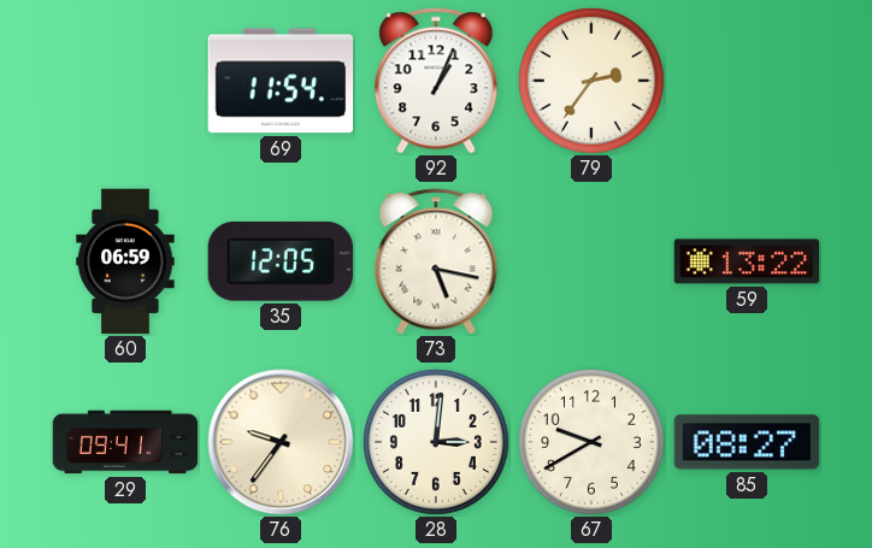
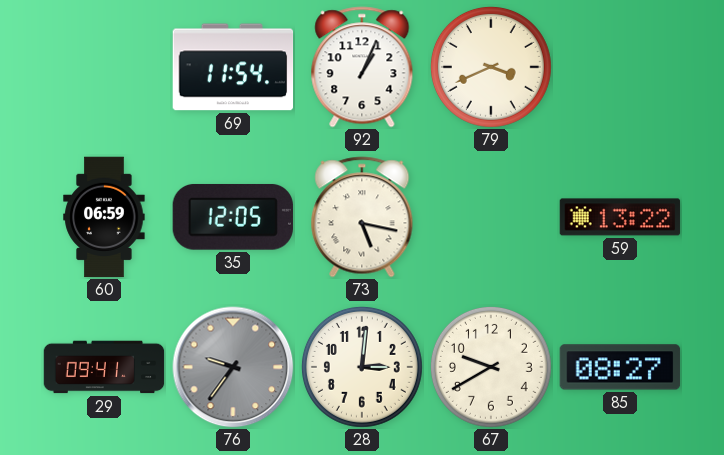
79: 2:36 -> 3:41 (491, 67)
76 dial: cream -> grey (233, 367)
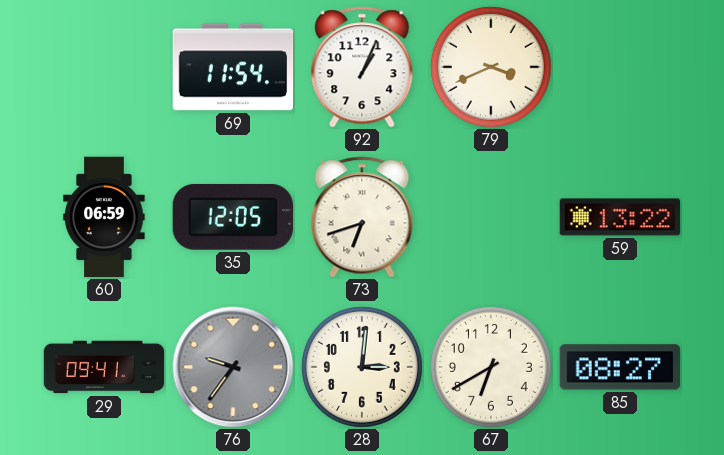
73: 5:17 -> 6:42 (362, 217)
67: 9:40 -> 6:40 (491, 367)
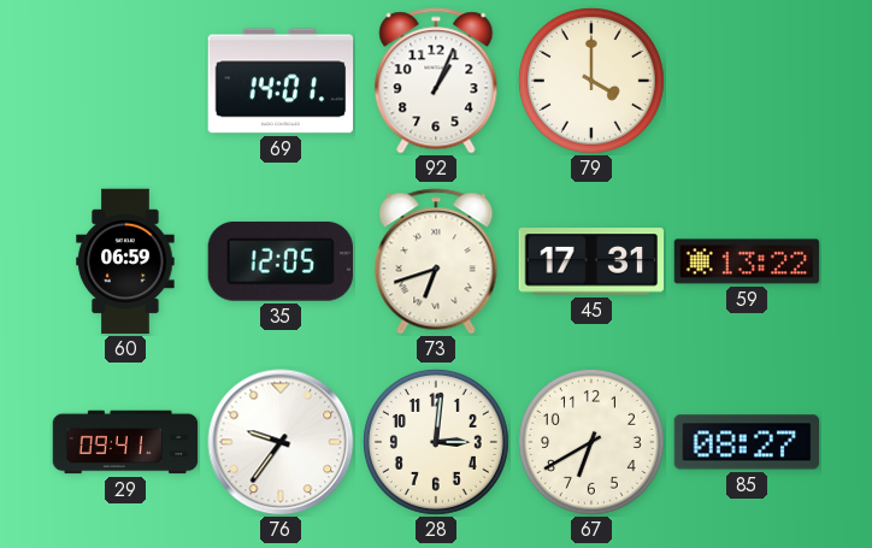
69: 11:54 -> 14:01 (281, 81)
79: 3:41 -> 4:00 (591, 81)
45: none -> 17:31 (591, 261)
76 dial: grey -> white (281, 442)
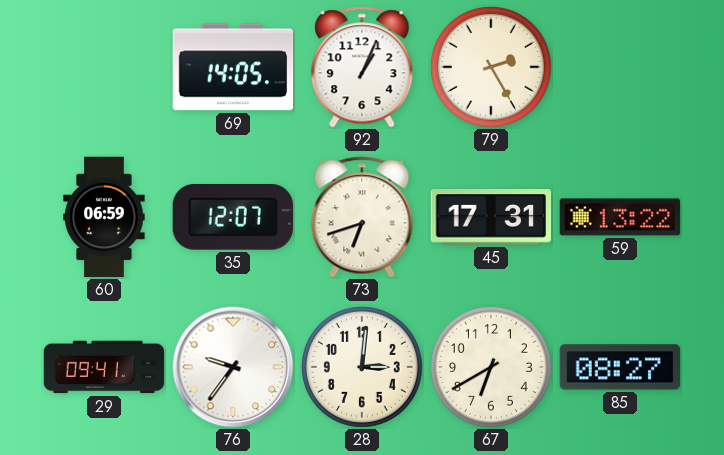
69: 14:01 -> 14:05 (233, 67)
79: 4:00 -> 2:25 (491, 67)
35: 12:05 -> 12:07 (232, 217)
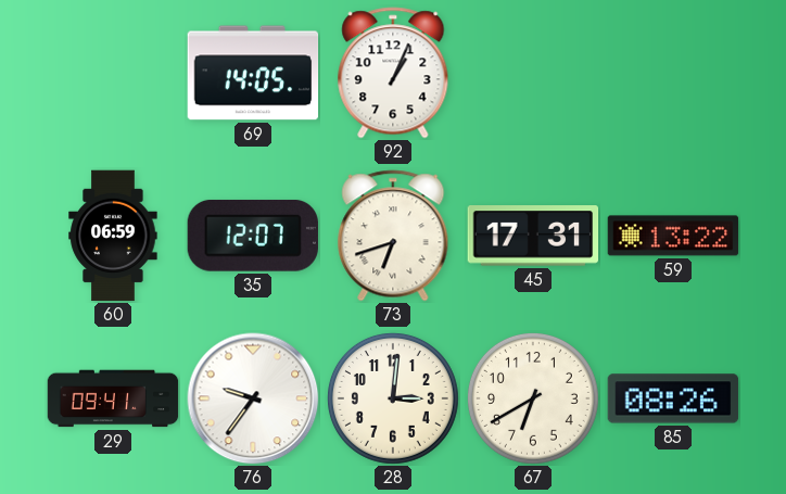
79: 2:25 -> none (491, 67)
85: 08:27 -> 08:26 (673, 398)
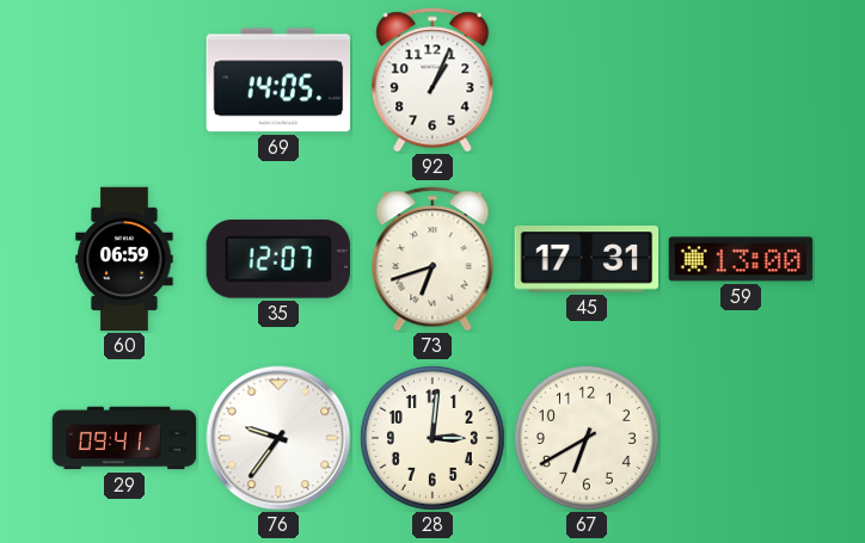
59: 13:22 -> 13:00 (741, 259)
85: 08:26 -> none (673, 398)
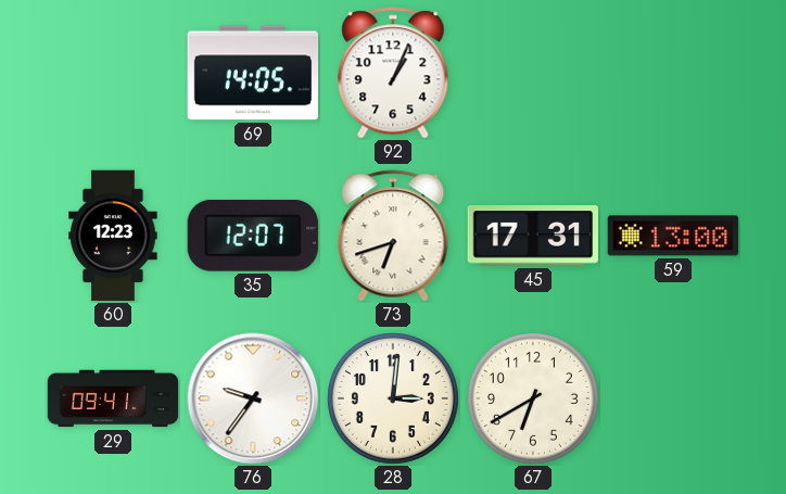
60: 06:59 -> 12:23 (113, 236)
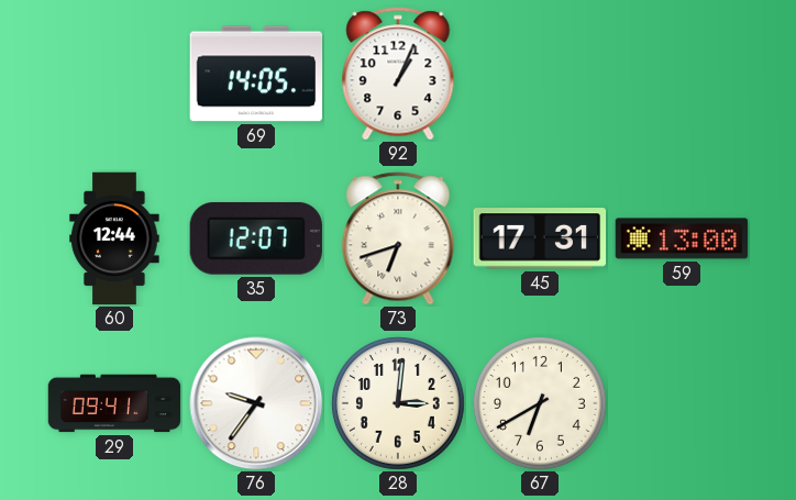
60: 12:23 -> 12:44 (114, 238)
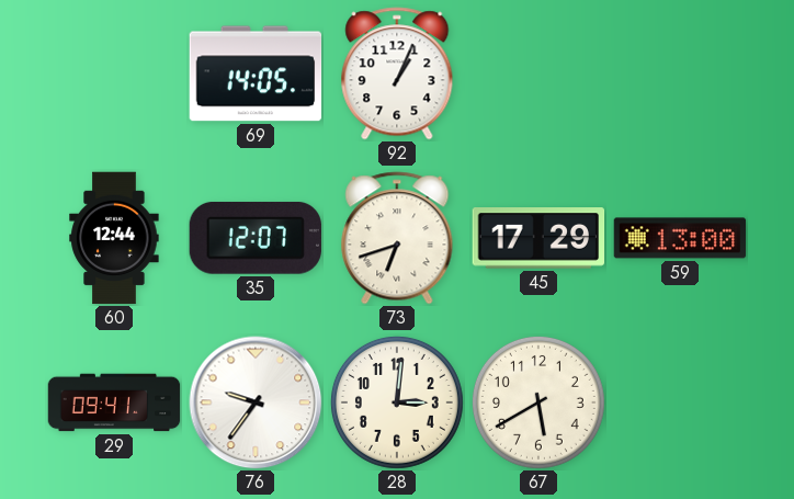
45: 17:31 -> 17:29 (538, 238)
67: 6:40 -> 5:40 (538, 402)
